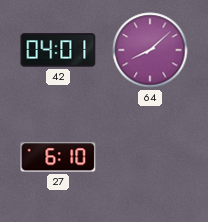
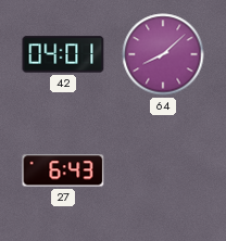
27: 6:10 -> 6:43 (63, 170)
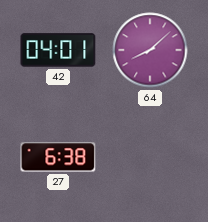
27: 6:43 -> 6:38 (58, 157)
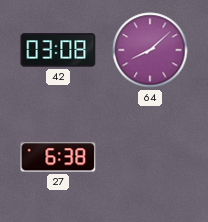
42: 04:01 -> 03:08 (58, 50)
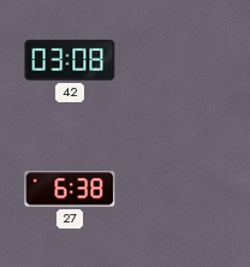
64: 8:08 -> none (150, 50)
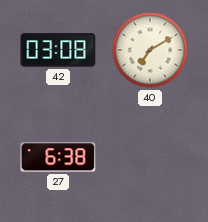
40: none -> 7:10 (150, 50)
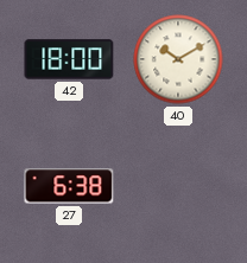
42: 03:08 -> 18:00 (69, 59)
40: 7:10 -> 10:10 (178, 59)
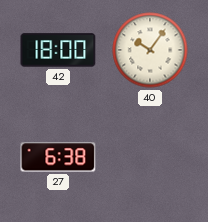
40: 10:10 -> 10:06 (150, 50)
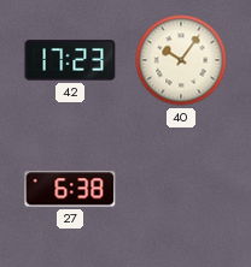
42: 18:00 -> 17:23 (70, 60)
